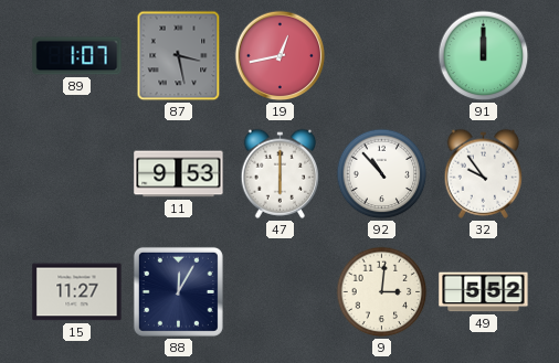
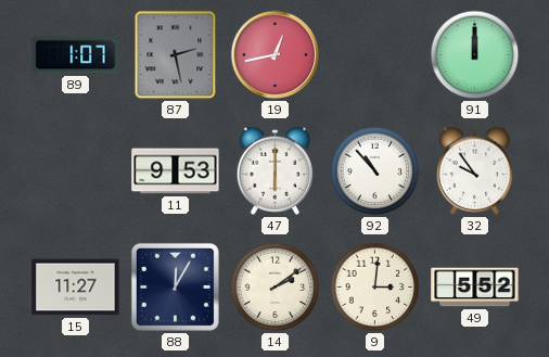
87: 3:28 -> 2:28 (176, 55)
14: none -> 2:09 (276, 288)
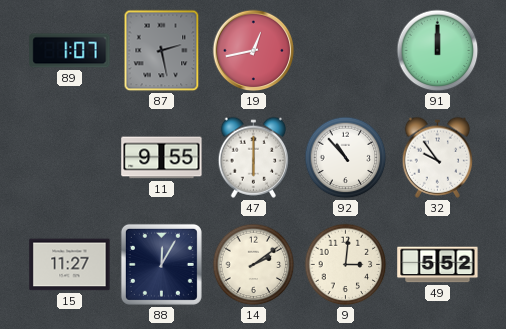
11: 9:53 -> 9:55 (162, 158)
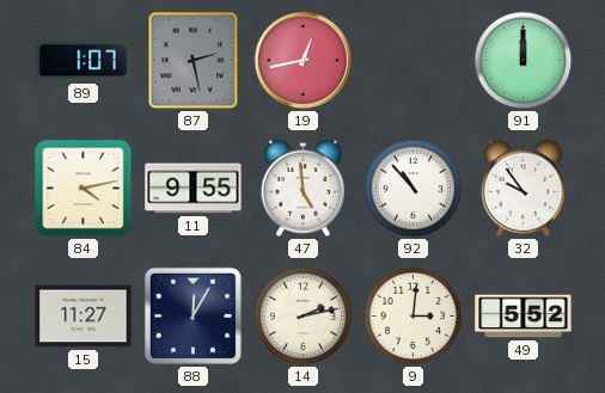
84: none -> 4:13 (84, 189)
47: 6:00 -> 4:59 (304, 188)
14: 2:09 -> 2:13 (304, 317)
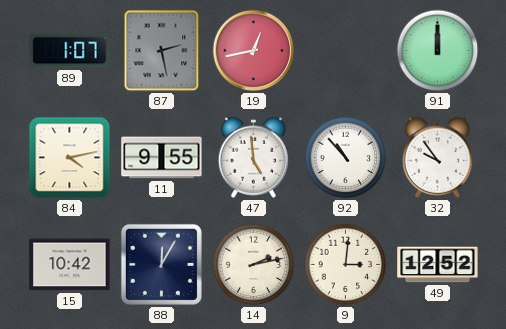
15: 11:27 -> 10:42 (70, 265)
49: 5:52 -> 12:52 (438, 265)
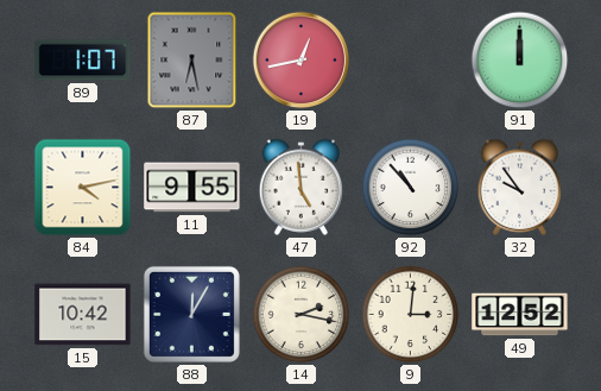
87: 2:28 -> 6:28 (192, 61)
14: 2:13 -> 2:17 (302, 315)
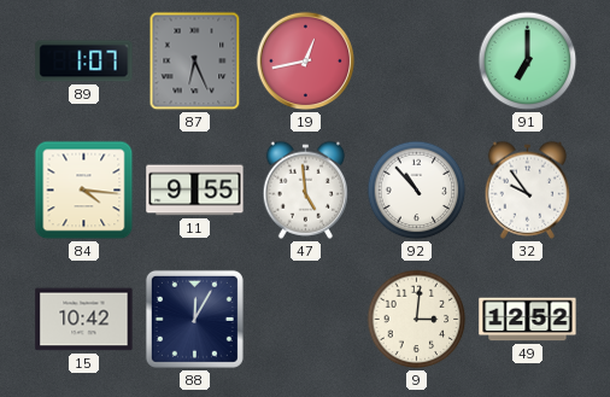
87: 6:28 -> 6:26 (195, 62)
91: 12:00 -> 7:00 (528, 62)
84: 4:13 -> 4:16 (84, 191)
14: 2:17 -> none (302, 315)
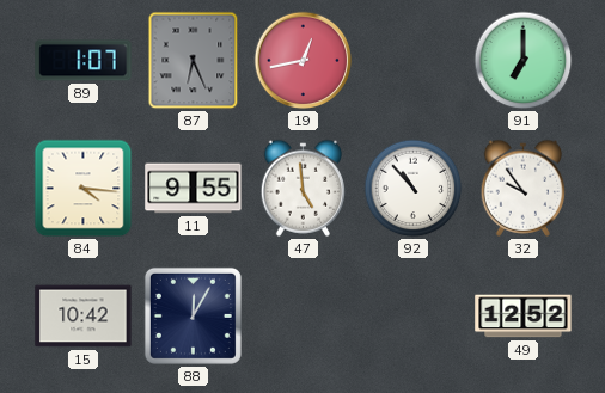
9: 3:01 -> none (417, 320)
